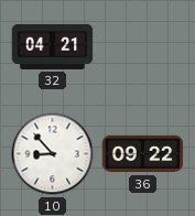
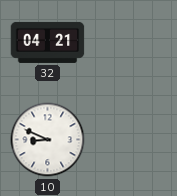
10: 8:53 -> 8:49 (48, 140)
36: 09:22 -> none (143, 154)
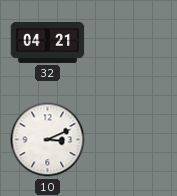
10: 8:49 -> 3:11 (48, 140)
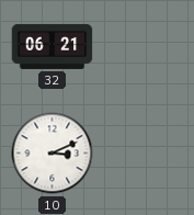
32: 04:21 -> 06:21 (53, 46)
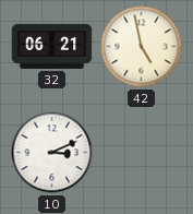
42: none -> 4:58 (142, 47)
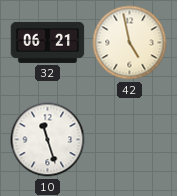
10: 3:11 -> 11:27 (48, 140)
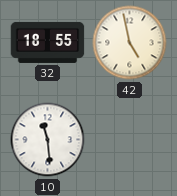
32: 06:21 -> 18:55 (48, 42)
10: 11:27 -> 11:29 (48, 140)
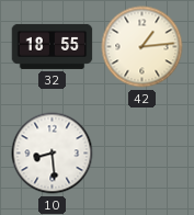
42: 4:58 -> 1:14 (142, 47)
10: 11:29 -> 8:29 (53, 154)
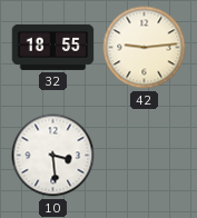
42: 1:14 -> 9:14 (145, 48)
10: 8:29 -> 3:29 (53, 156)
